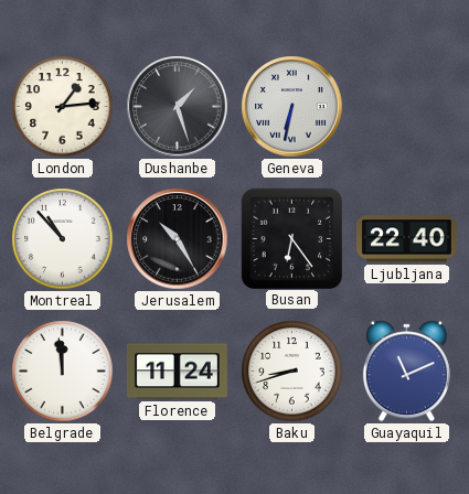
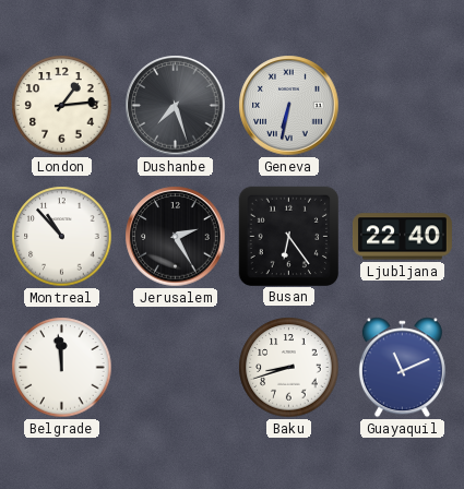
Dushanbe: 1:27 -> 7:27 (176, 106)
Jerusalem: 10:25 -> 2:25 (176, 237)
Florence: 11:24 -> none (177, 372)
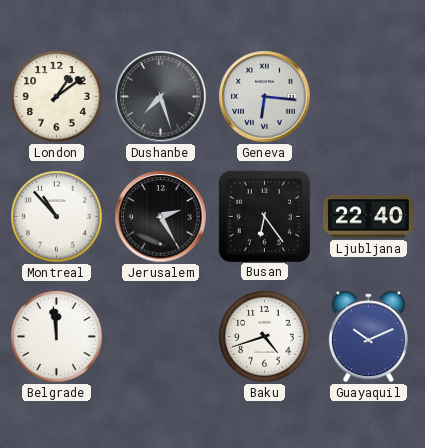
London: 1:14 -> 1:09 (57, 97)
Geneva: 6:32 -> 6:16 (265, 97)
Baku: 8:42 -> 4:42 (265, 337)
Guayaquil: 11:11 -> 10:11 (368, 337)
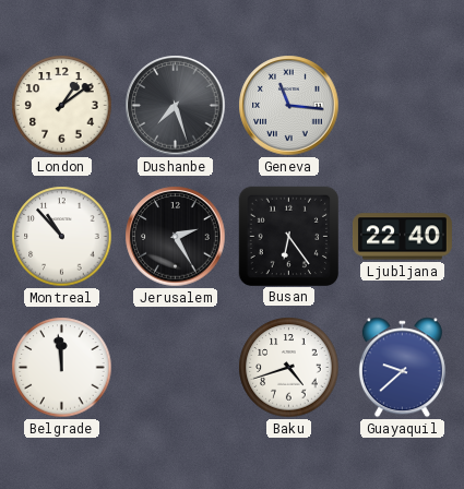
Geneva: 6:16 -> 11:16 (289, 106)
Guayaquil: 10:11 -> 9:38 (402, 368)
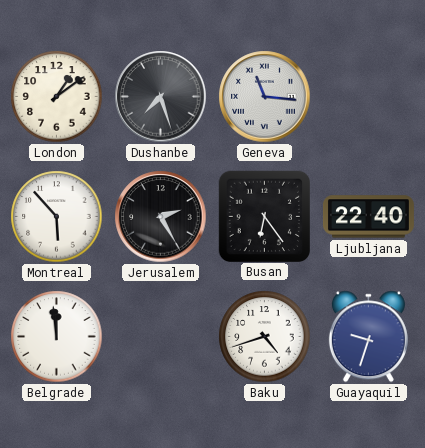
Montreal: 10:53 -> 5:53 (57, 217)
Guayaquil: 9:38 -> 9:33 (368, 337)
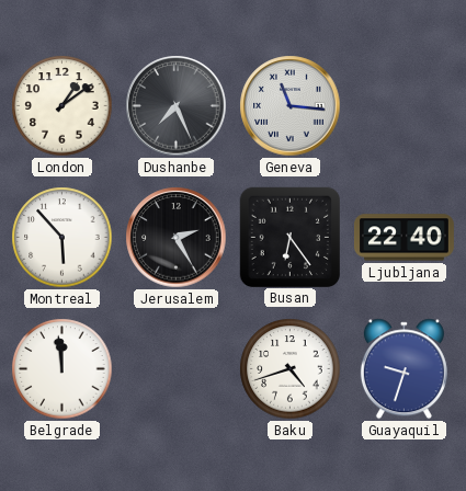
Dushanbe: 7:27 -> 7:26 (177, 106)
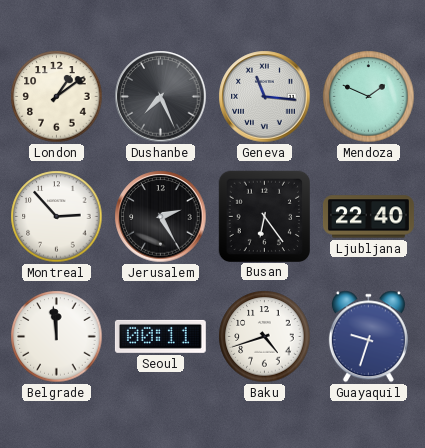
Mendoza: none -> 1:49 (369, 97)
Montreal: 5:53 -> 2:53 (57, 217)
Seoul: none -> 00:11 (160, 336)
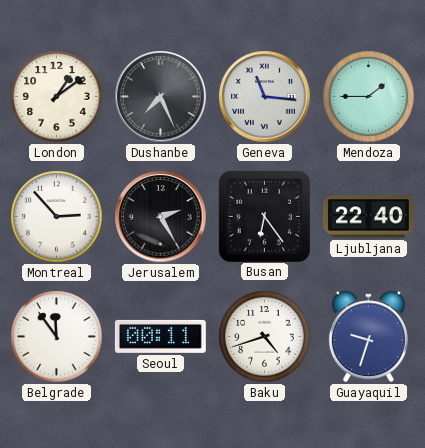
Mendoza: 1:49 -> 1:45 (369, 97)
Belgrade: 11:59 -> 11:54 (57, 337)
